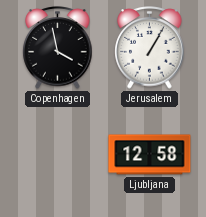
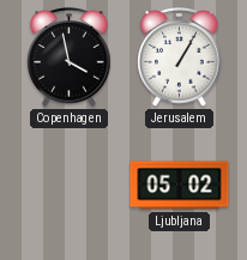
Ljubljana: 12:58 -> 05:02 (180, 186)
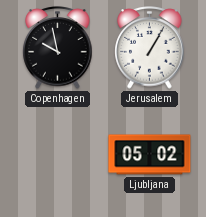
Copenhagen: 3:58 -> 9:58 (58, 48)
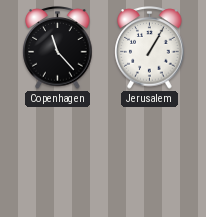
Copenhagen: 9:58 -> 11:23 (58, 48)
Ljubljana: 05:02 -> none (150, 155)
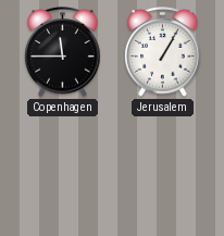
Copenhagen: 11:23 -> 11:45 (63, 52)
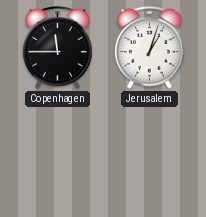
Jerusalem: 1:05 -> 1:03 (150, 48)
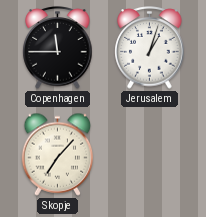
Skopje: none -> 7:07 (58, 154)
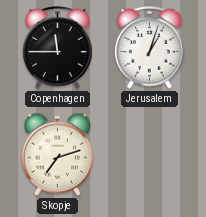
Skopje: 7:07 -> 7:12 (58, 154)
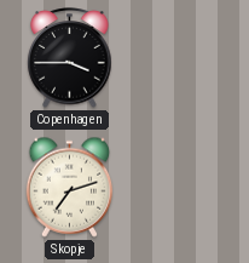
Copenhagen: 11:45 -> 3:45 (70, 58)
Jerusalem: 1:03 -> none (150, 48)
